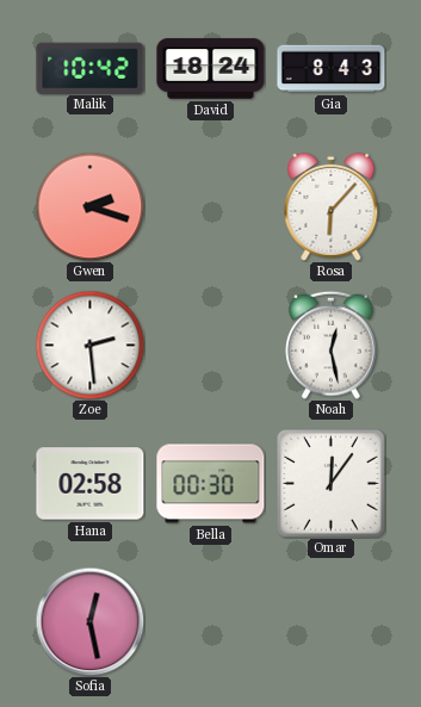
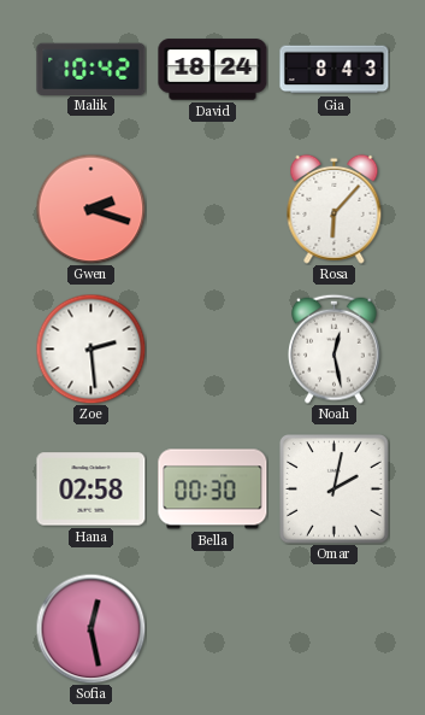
Omar: 12:06 -> 2:02 (335, 490)
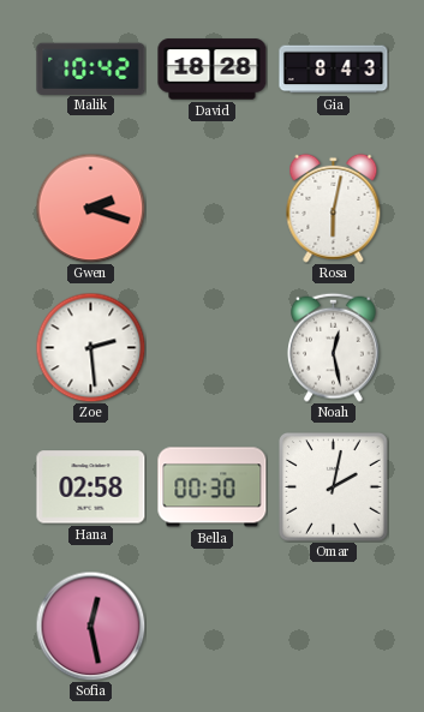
David: 18:24 -> 18:28 (213, 70)
Rosa: 6:07 -> 6:02 (334, 208)
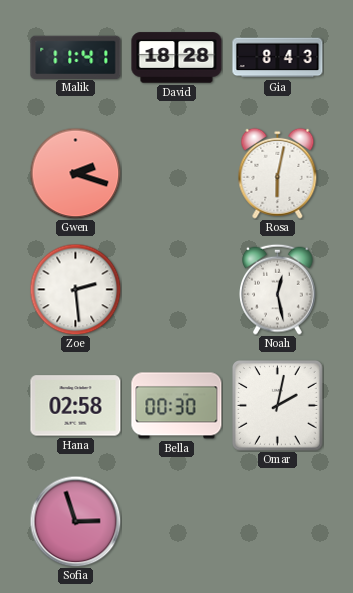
Malik: 10:42 -> 11:41 (76, 57)
Sofia: 12:28 -> 2:57 (75, 521)
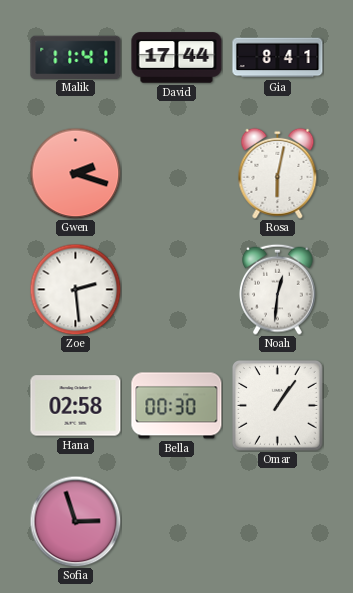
David: 18:28 -> 17:44 (177, 58)
Gia: 8:43 -> 8:41 (278, 58)
Noah: 12:28 -> 12:31 (278, 289)
Omar: 2:02 -> 1:06 (278, 406)
